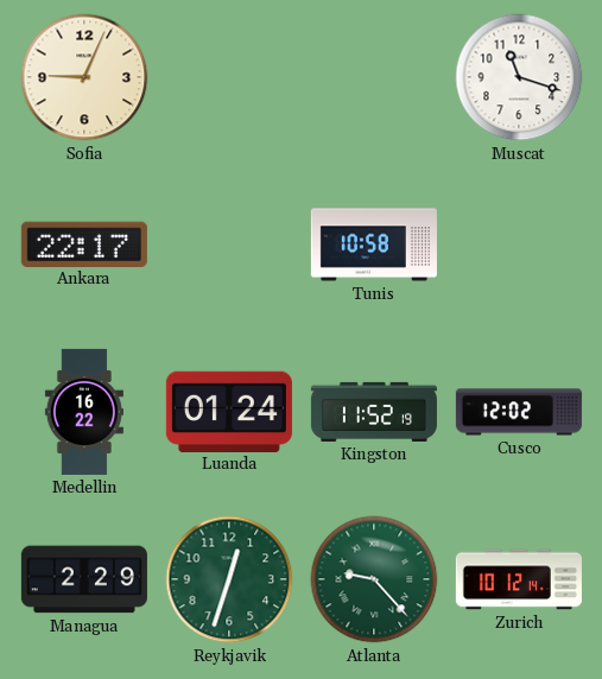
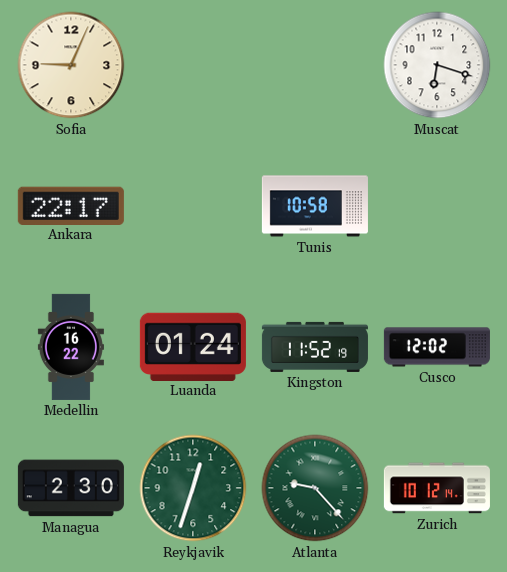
Muscat: 11:18 -> 6:18 (437, 65)
Managua: 2:29 -> 2:30 (71, 488)
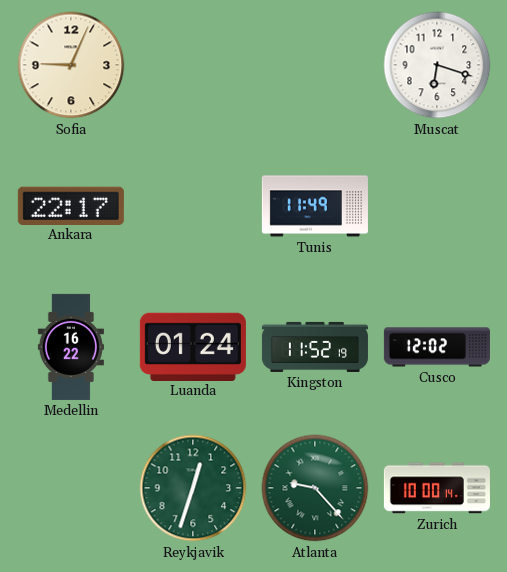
Tunis: 10:58 -> 11:49 (315, 206)
Managua: 2:30 -> none (71, 488)
Zurich: 10:12 -> 10:00 (437, 488)
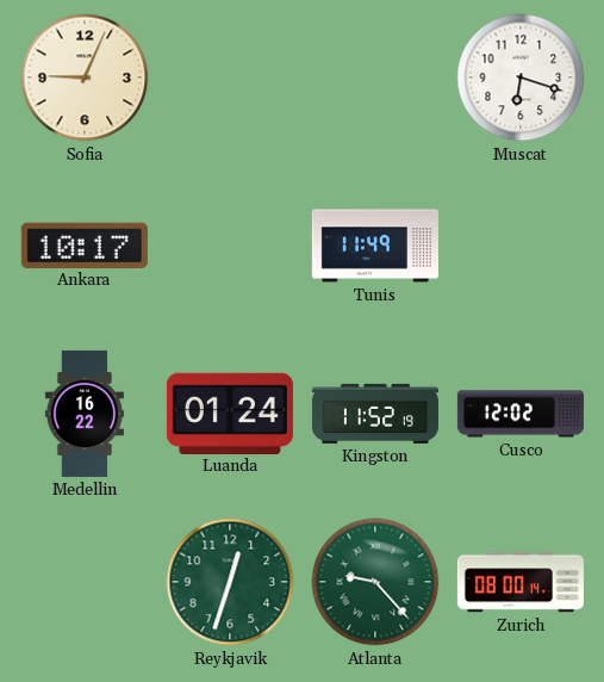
Ankara: 22:17 -> 10:17 (85, 244)
Zurich: 10:00 -> 08:00 (521, 582)
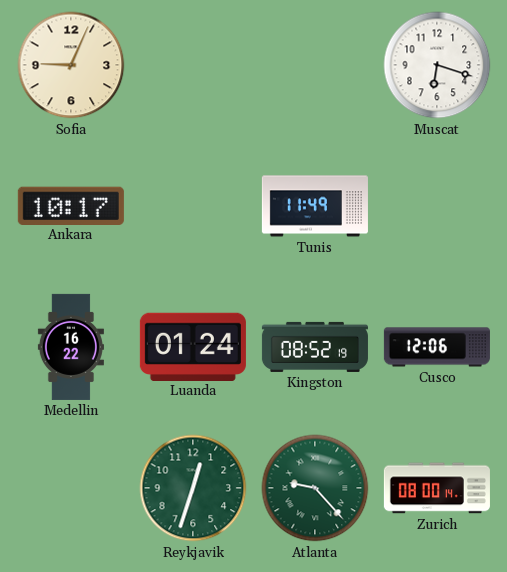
Kingston: 11:52 -> 08:52 (315, 347)
Cusco: 12:02 -> 12:06 (437, 347)
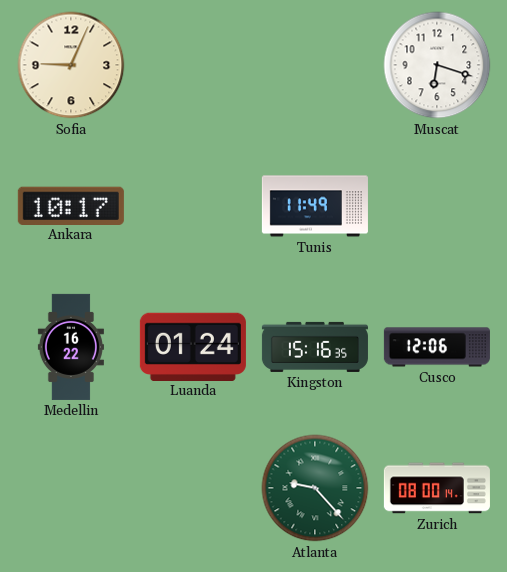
Kingston: 08:52 -> 15:16 (315, 347)
Reykjavik: 12:33 -> none (193, 488)
